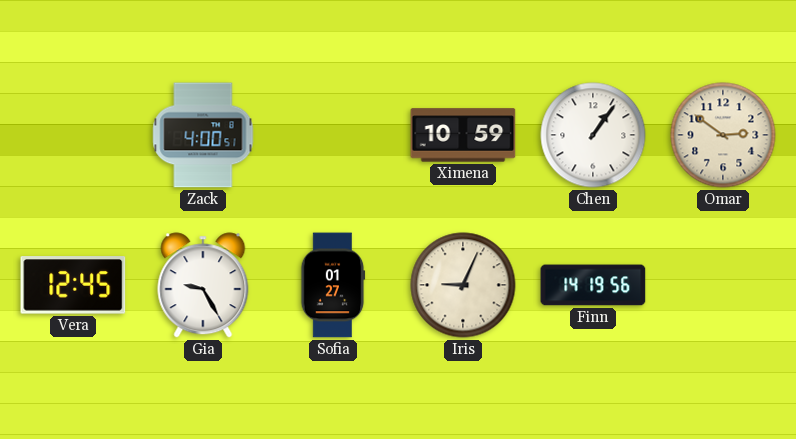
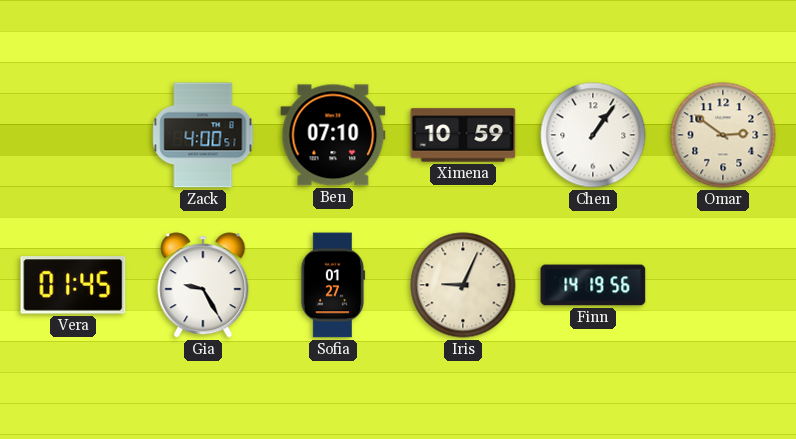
Ben: none -> 07:10 (333, 135)
Vera: 12:45 -> 01:45 (73, 285)
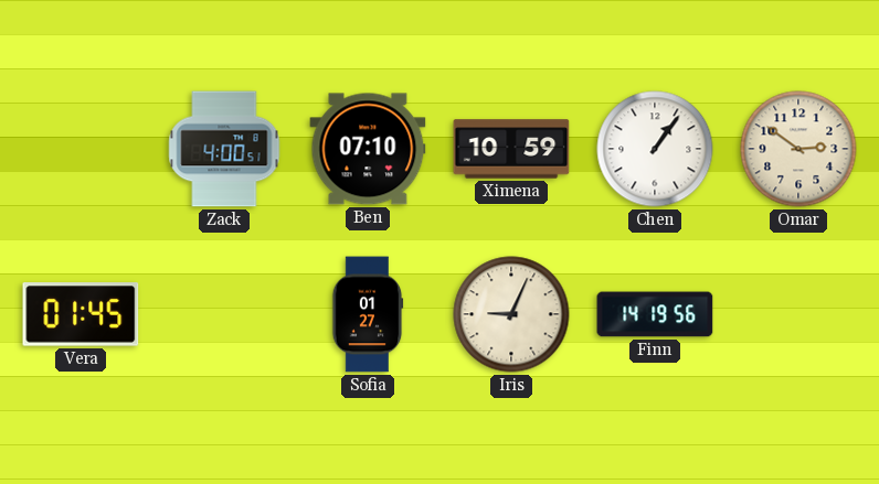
Gia: 9:25 -> none (203, 285)
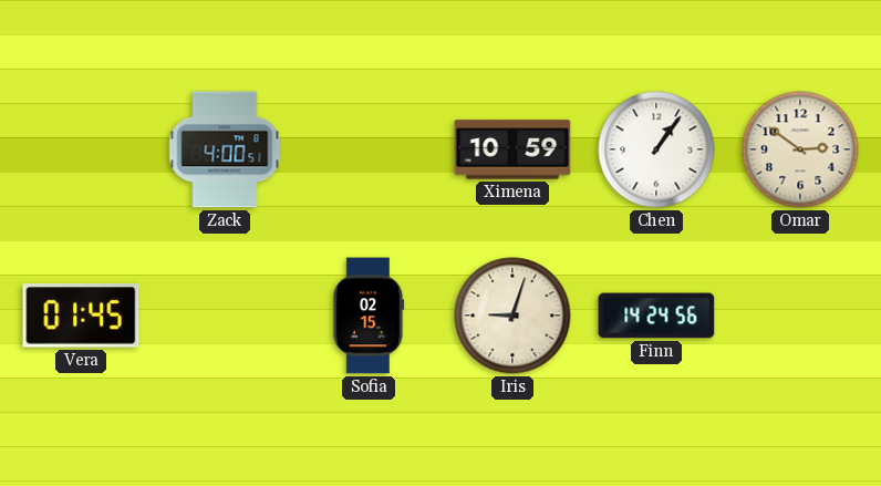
Ben: 07:10 -> none (368, 149)
Sofia: 01:27 -> 02:15 (369, 316)
Iris: 9:04 -> 9:03 (512, 316)
Finn: 14:19 -> 14:24 (656, 316)
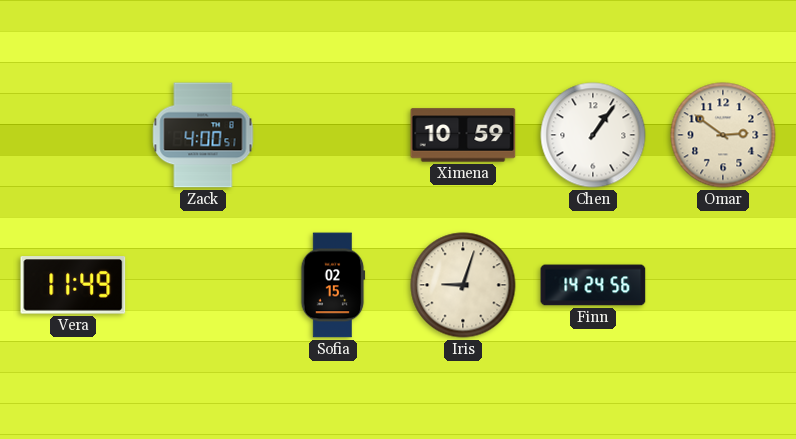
Vera: 01:45 -> 11:49 (73, 285)
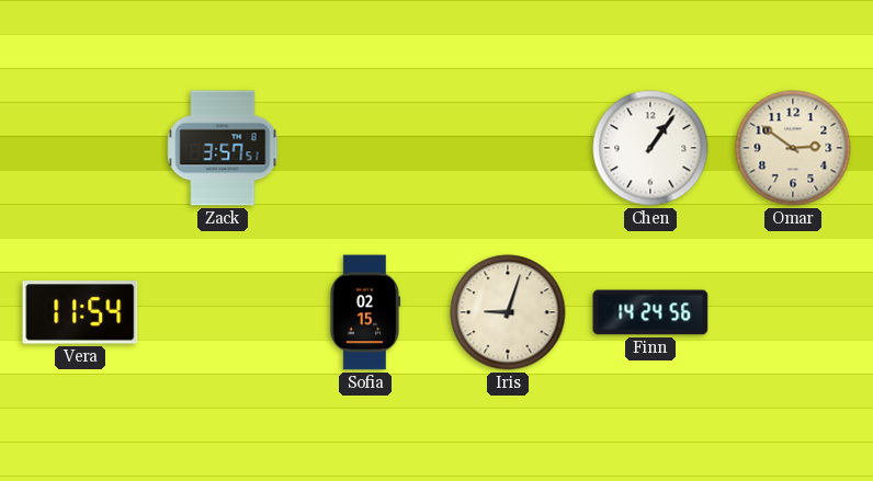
Zack: 4:00 -> 3:57 (223, 148)
Ximena: 10:59 -> none (463, 135)
Vera: 11:49 -> 11:54 (80, 312)
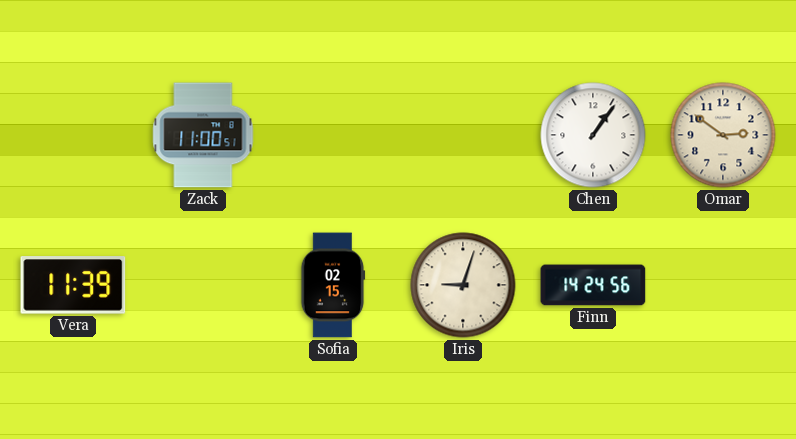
Zack: 3:57 -> 11:00 (203, 135)
Vera: 11:54 -> 11:39 (73, 285)
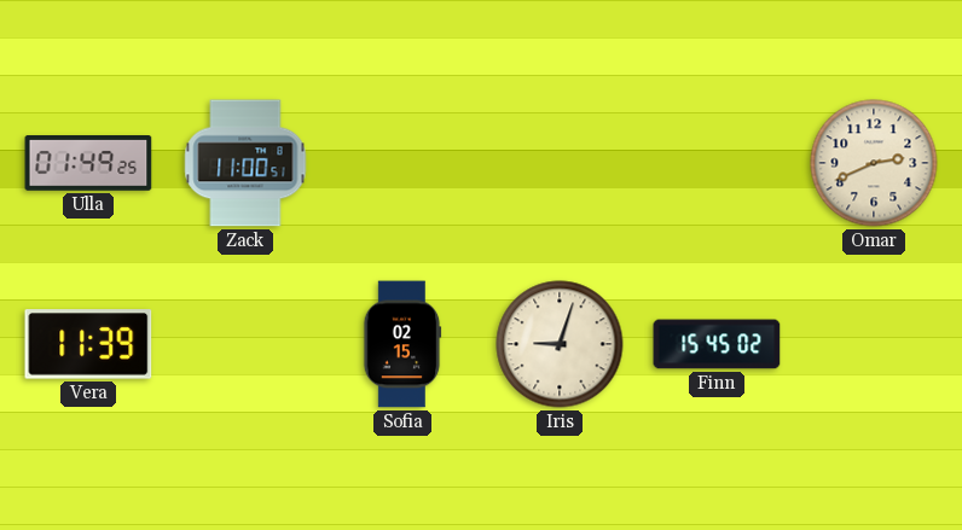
Ulla: none -> 01:49 (88, 164)
Chen: 1:06 -> none (593, 135)
Omar: 2:51 -> 2:41 (874, 163)
Finn: 14:24 -> 15:45 (717, 344)
